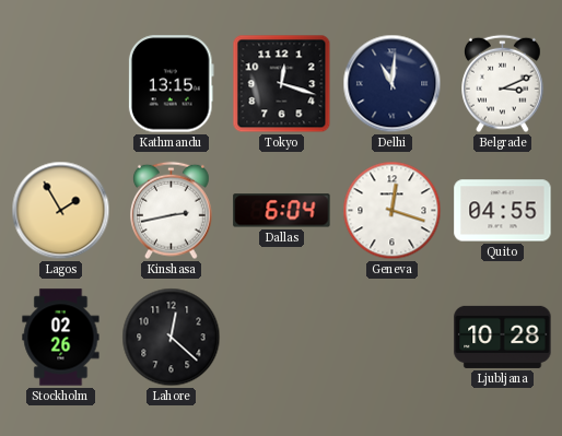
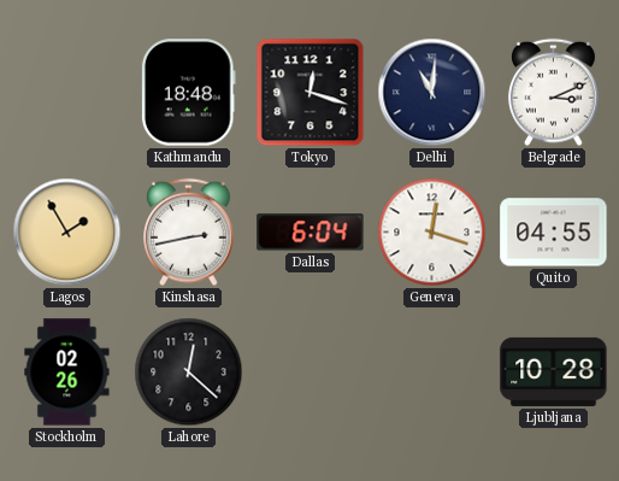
Kathmandu: 13:15 -> 18:48 (188, 93)
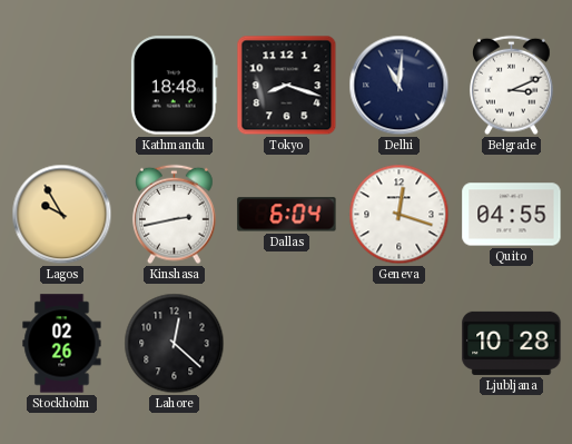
Tokyo: 12:18 -> 8:18 (287, 86)
Lagos: 1:55 -> 9:55 (62, 215)
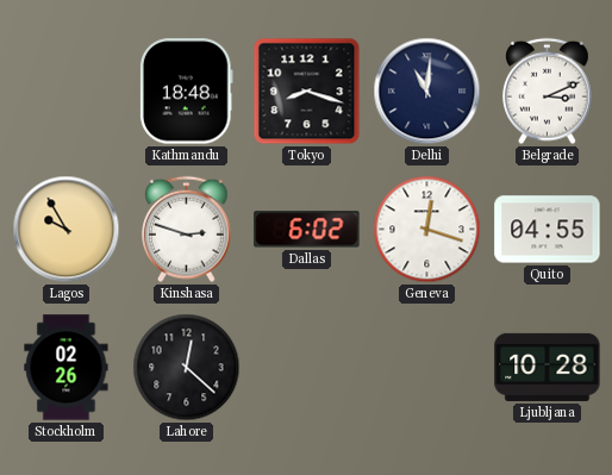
Kinshasa: 2:43 -> 2:48 (187, 230)
Dallas: 6:04 -> 6:02 (307, 230)
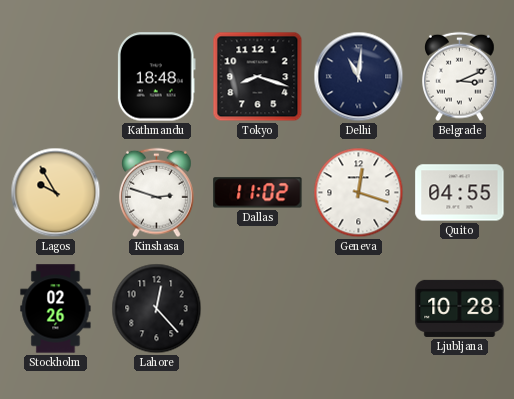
Dallas: 6:02 -> 11:02 (258, 193)
Lahore: 12:22 -> 12:23 (157, 309)
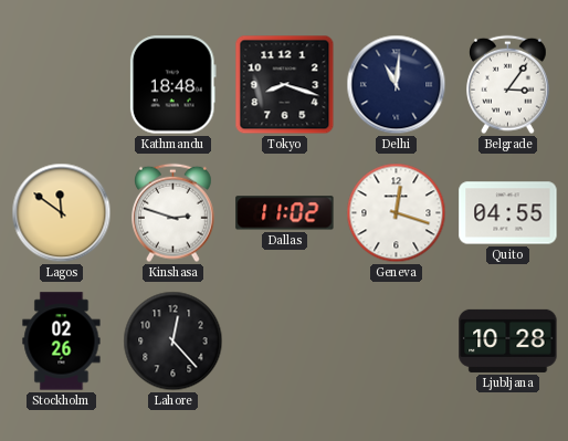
Belgrade: 3:11 -> 3:06 (508, 85)
Lagos: 9:55 -> 11:51 (62, 213)
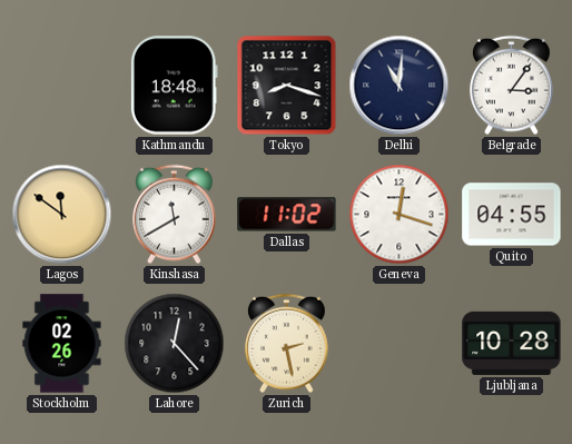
Kinshasa: 2:48 -> 11:40 (175, 215)
Zurich: none -> 2:28 (287, 344)
